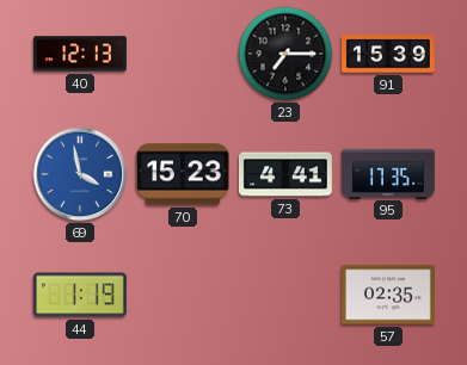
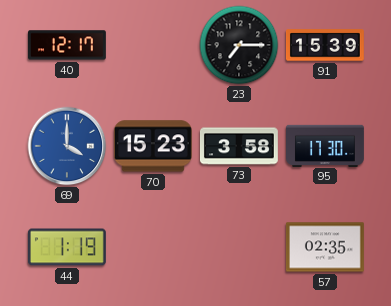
40: 12:13 -> 12:17 (68, 45)
69: 3:58 -> 4:00 (67, 146)
73: 4:41 -> 3:58 (239, 146)
95: 17:35 -> 17:30 (326, 145)
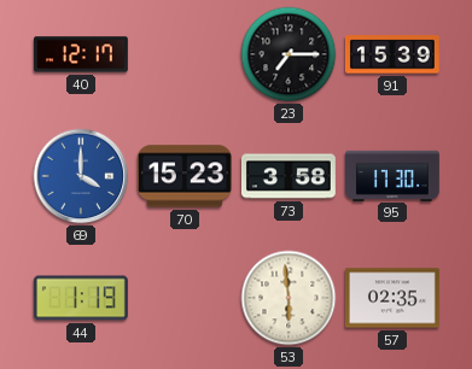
53: none -> 5:59 (289, 298)
